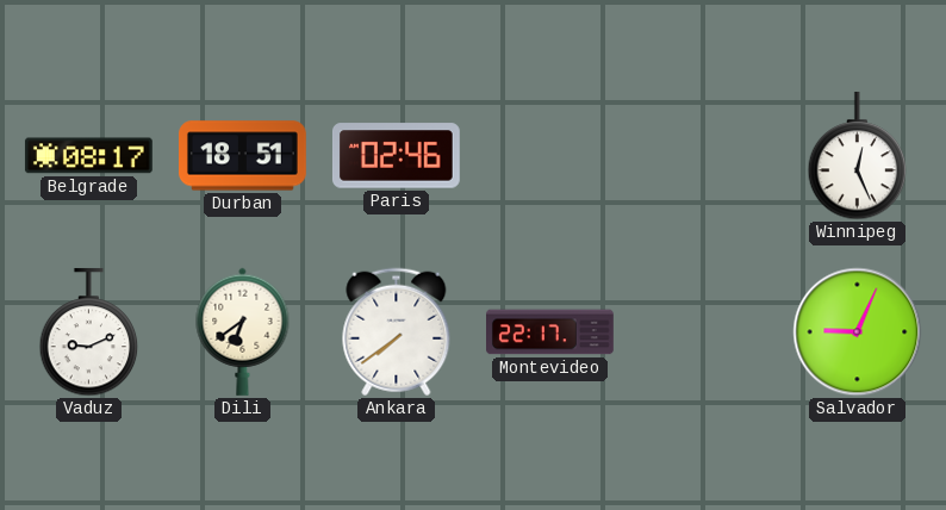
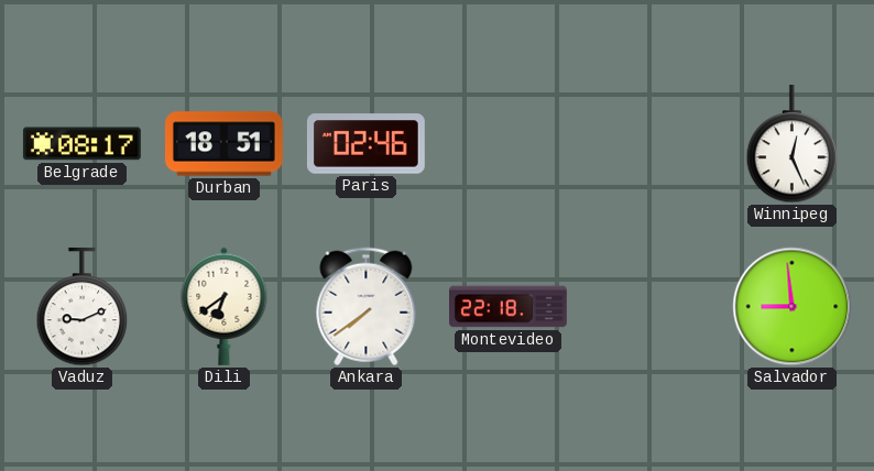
Montevideo: 22:17 -> 22:18 (509, 307)
Salvador: 9:04 -> 8:59 (793, 307)
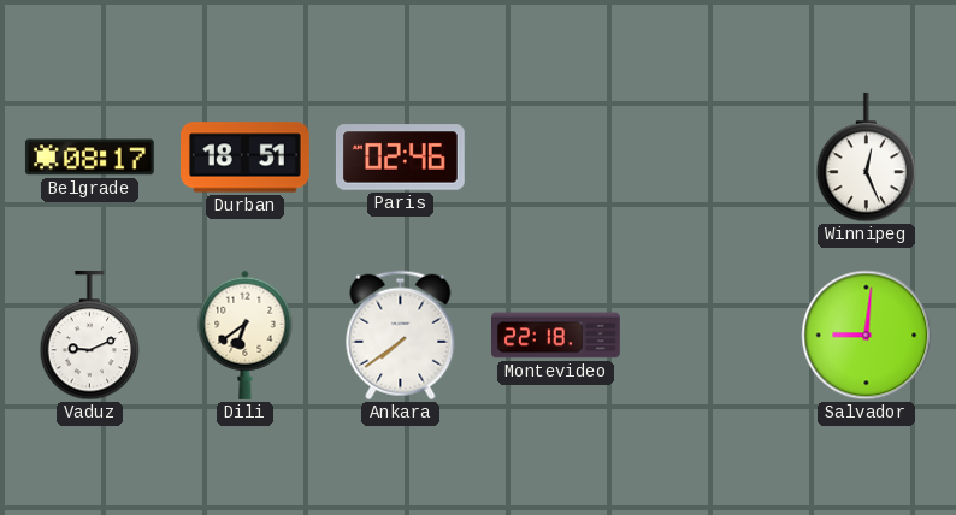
Salvador: 8:59 -> 9:01 (867, 336)
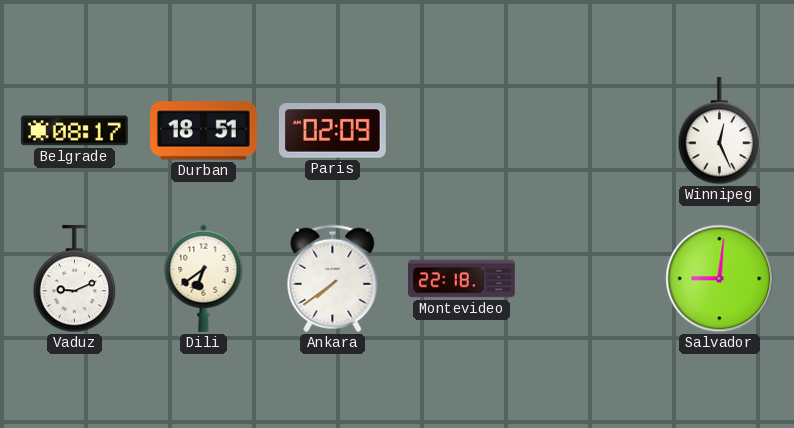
Paris: 02:46 -> 02:09 (332, 131)
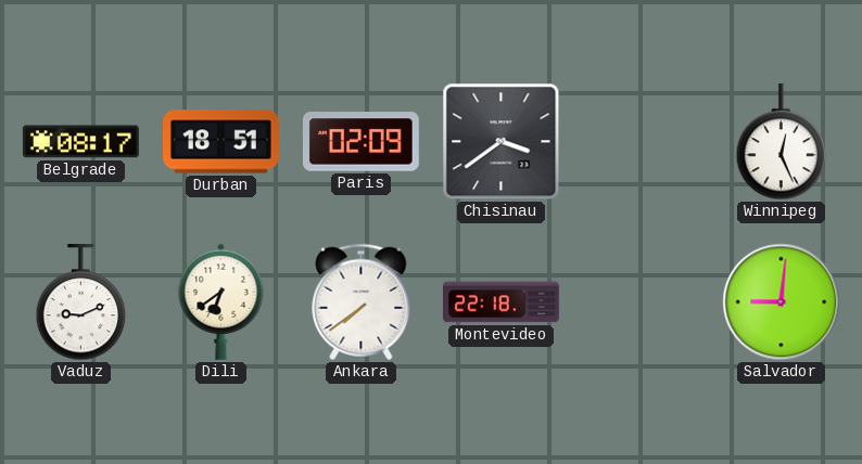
Chisinau: none -> 3:39 (502, 142)
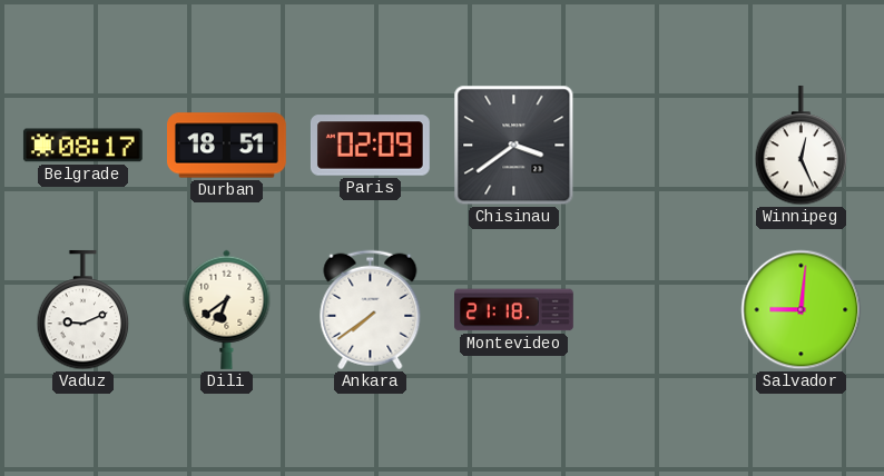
Montevideo: 22:18 -> 21:18 (514, 310)
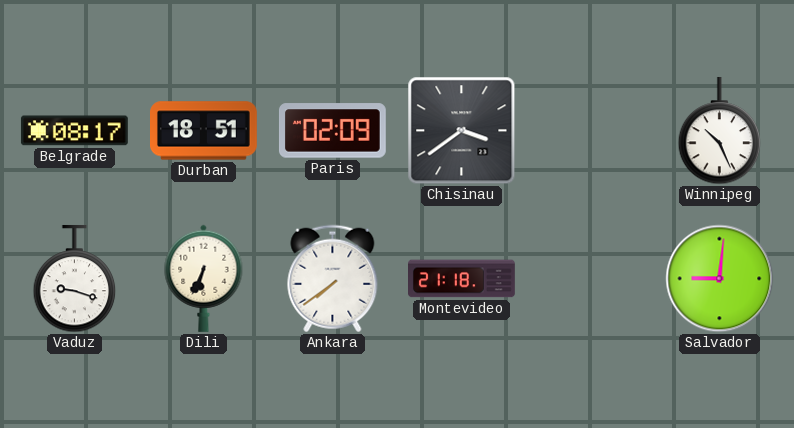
Winnipeg: 12:26 -> 10:26 (720, 131)
Vaduz: 9:11 -> 9:18 (75, 279)
Dili: 6:39 -> 6:34 (204, 278)
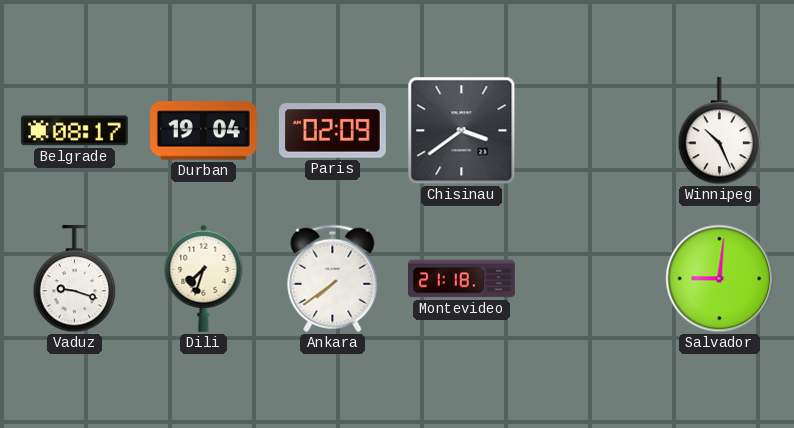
Durban: 18:51 -> 19:04 (204, 131)
Dili: 6:34 -> 7:33 (204, 278)
